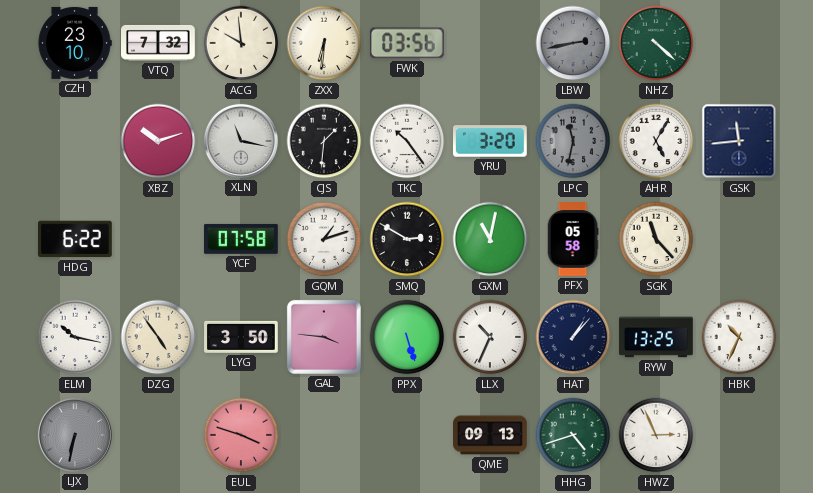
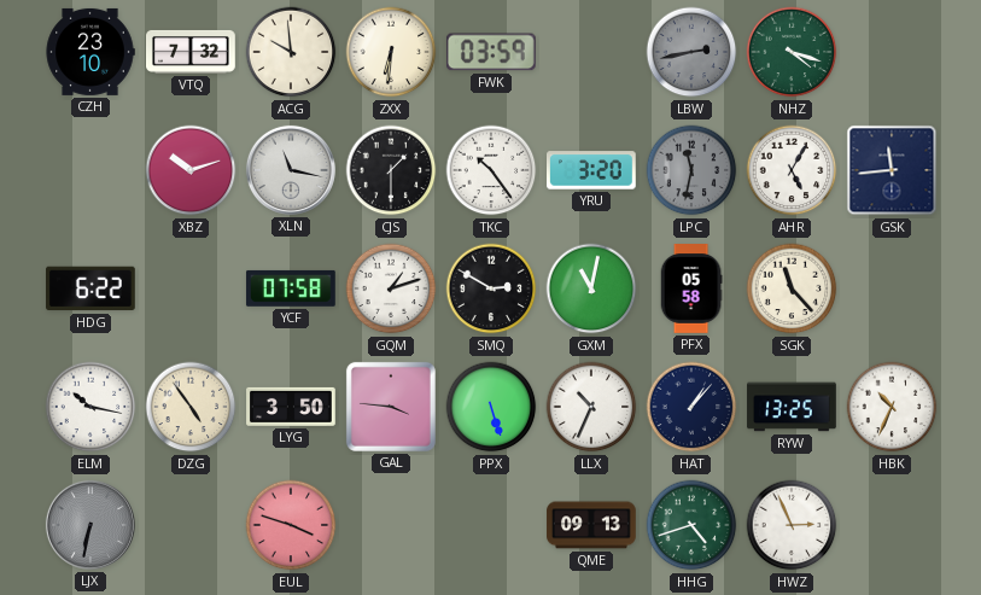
FWK: 03:56 -> 03:59 (491, 52)
NHZ: 4:22 -> 4:18 (792, 52)
CJS: 1:31 -> 1:30 (391, 170)
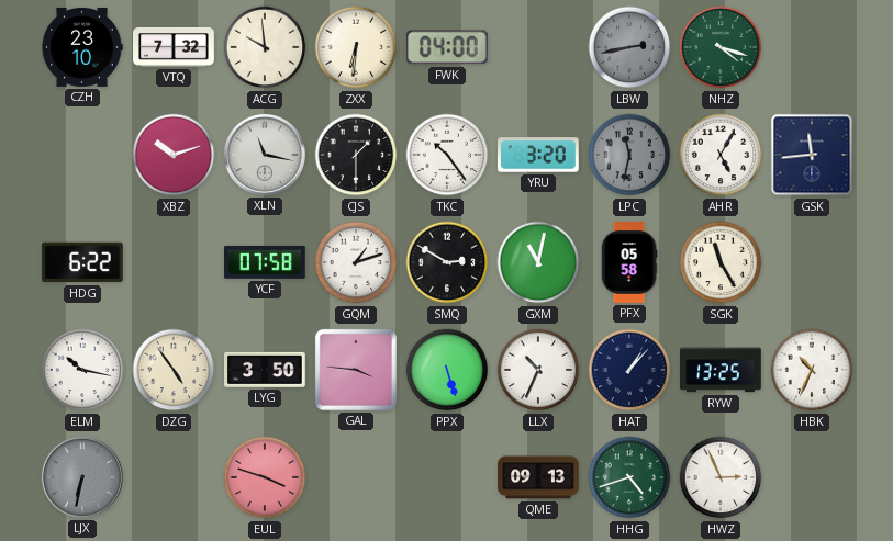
FWK: 03:59 -> 04:00 (447, 47)
SGK: 11:23 -> 11:25 (721, 262)
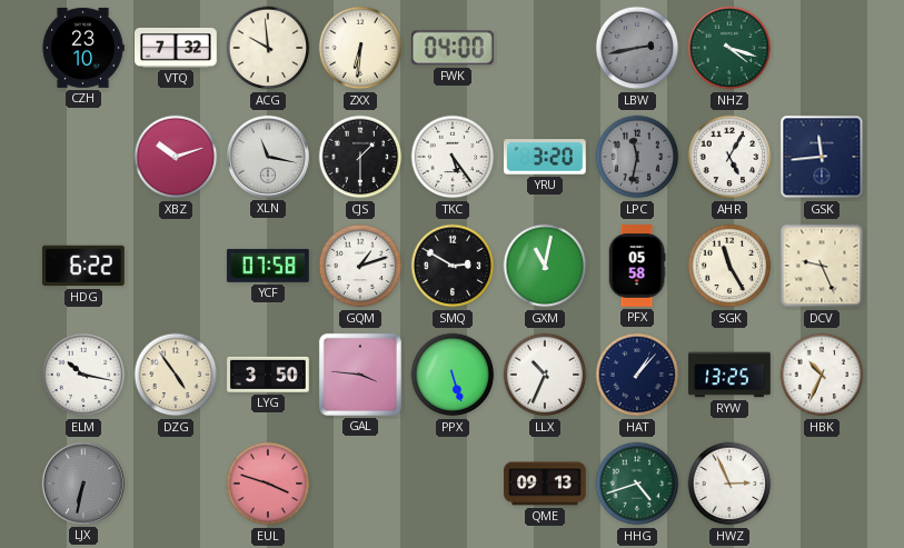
TKC: 10:24 -> 5:24 (453, 157)
DCV: none -> 9:26 (822, 266)
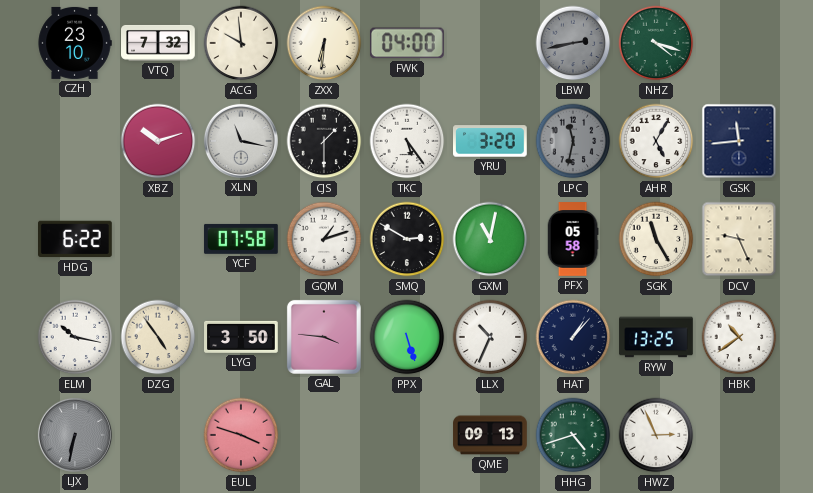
HBK: 10:34 -> 10:39 (739, 337)
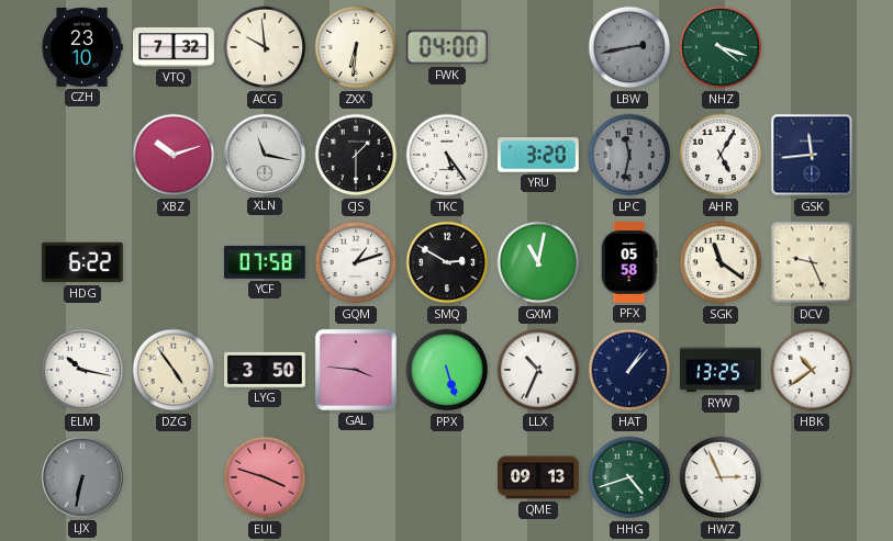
SGK: 11:25 -> 11:21 (721, 262)
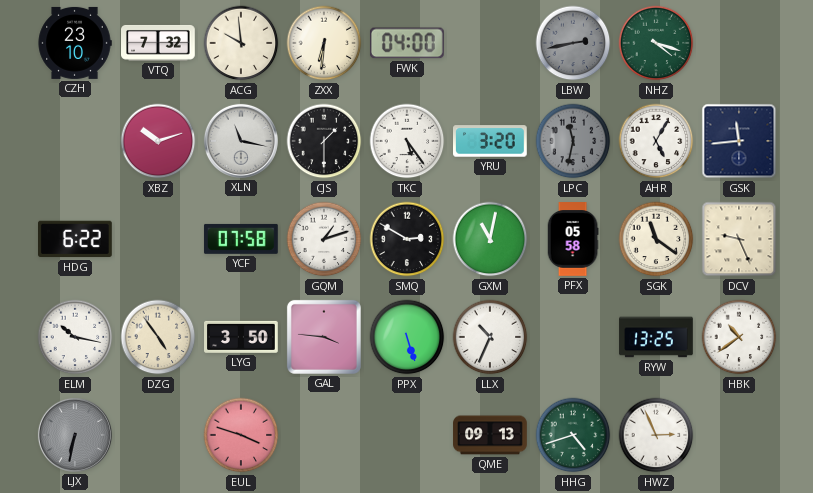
HAT: 1:07 -> none (629, 370)
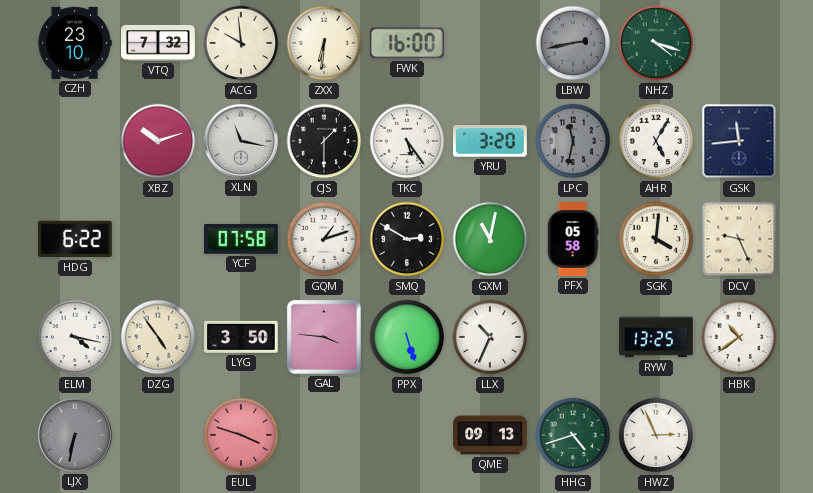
FWK: 04:00 -> 16:00 (407, 43)
SGK: 11:21 -> 4:01 (656, 239)
ELM: 10:17 -> 4:17 (75, 337)
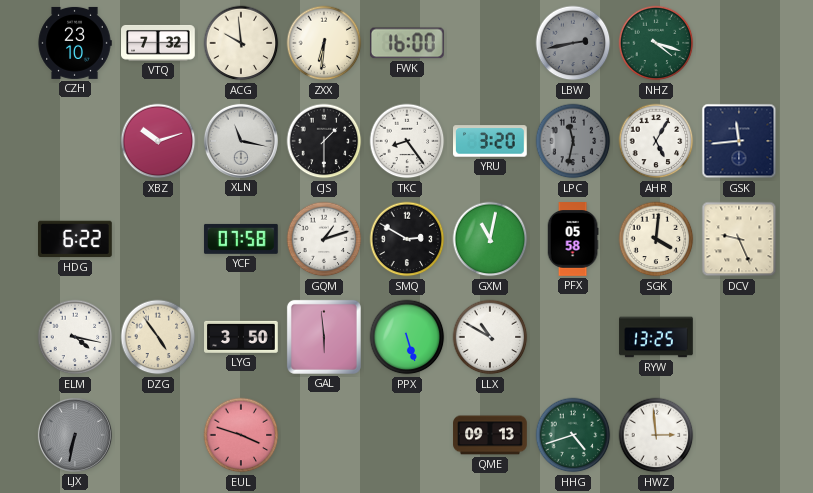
TKC: 5:24 -> 8:24 (407, 141)
GAL: 3:46 -> 5:59 (324, 337)
LLX: 10:34 -> 10:50 (490, 337)
HBK: 10:39 -> none (739, 337)
HWZ: 2:56 -> 2:59 (656, 435)
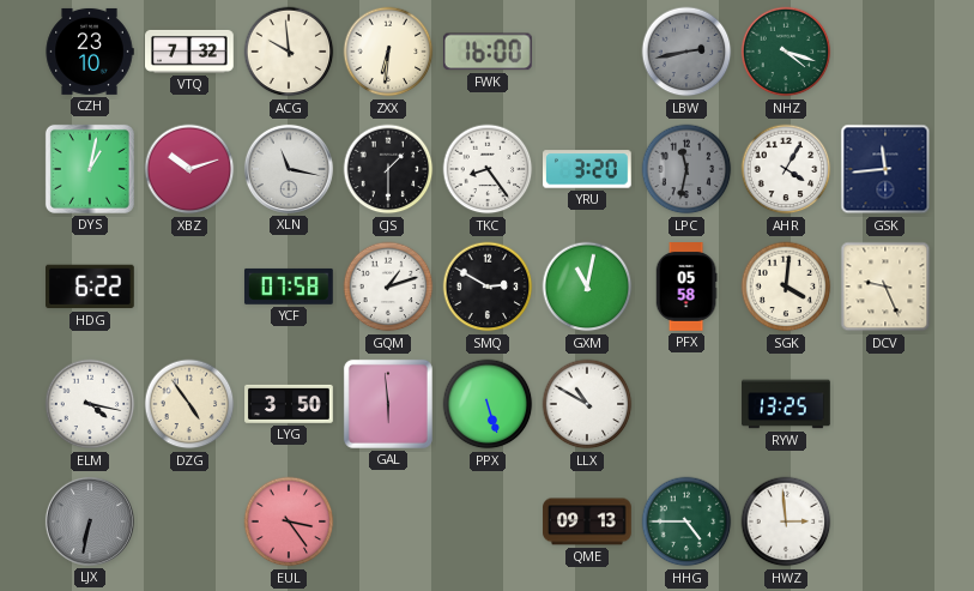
DYS: none -> 1:02 (90, 169)
AHR: 5:05 -> 4:05 (786, 169)
EUL: 3:48 -> 3:24 (289, 521)
HHG: 4:42 -> 4:45 (686, 521)
